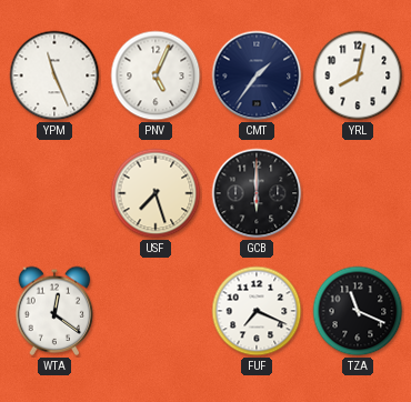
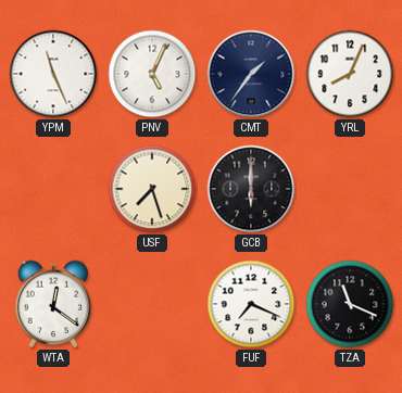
YRL: 8:02 -> 8:04 (350, 74)
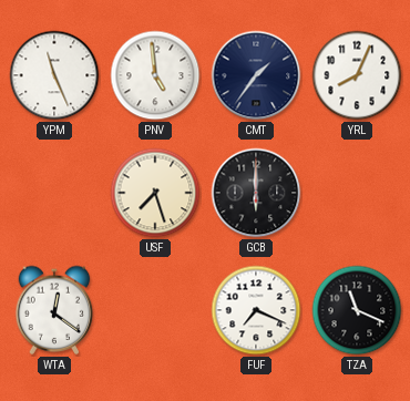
PNV: 5:04 -> 4:59 (155, 75)
